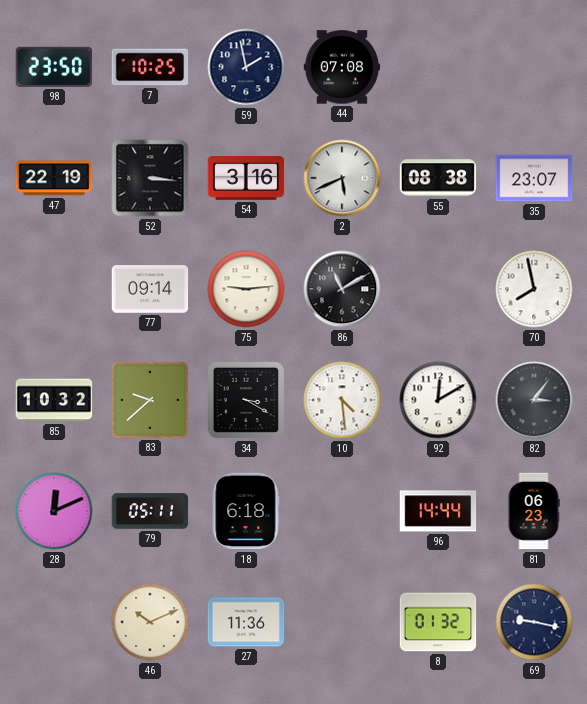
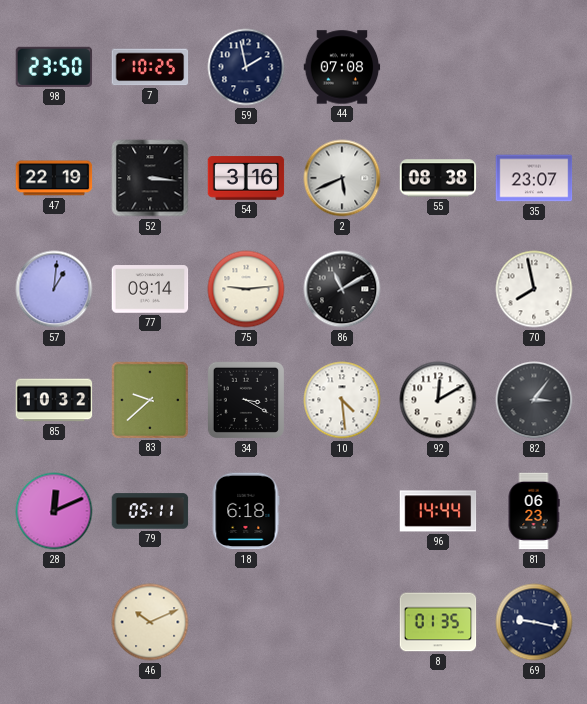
57: none -> 1:01 (54, 289)
27: 11:36 -> none (246, 622)
8: 01:32 -> 01:35 (438, 622)
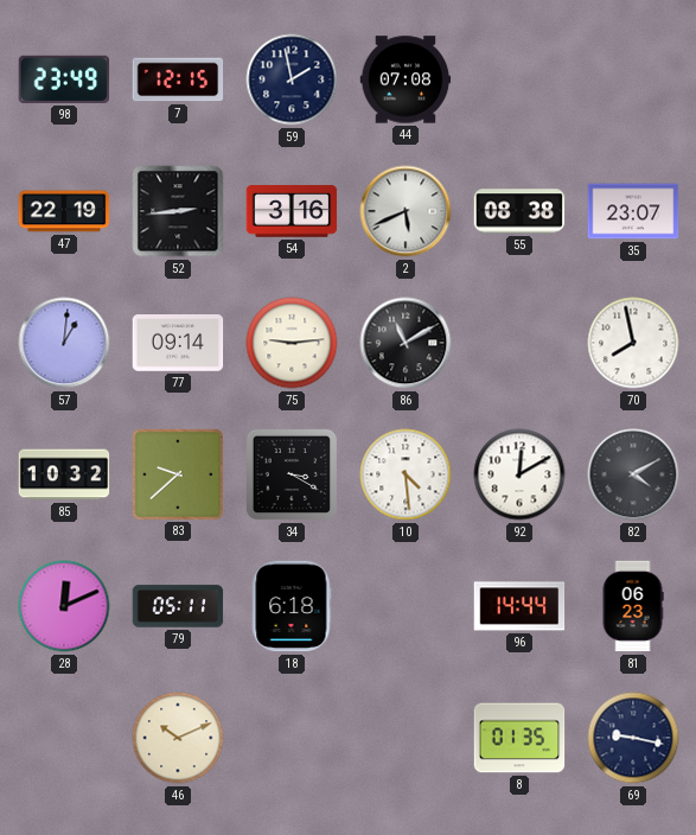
98: 23:50 -> 23:49 (64, 79)
7: 10:25 -> 12:15 (178, 79)
52: 3:16 -> 2:44 (178, 211)
82: 3:06 -> 4:10 (633, 474)
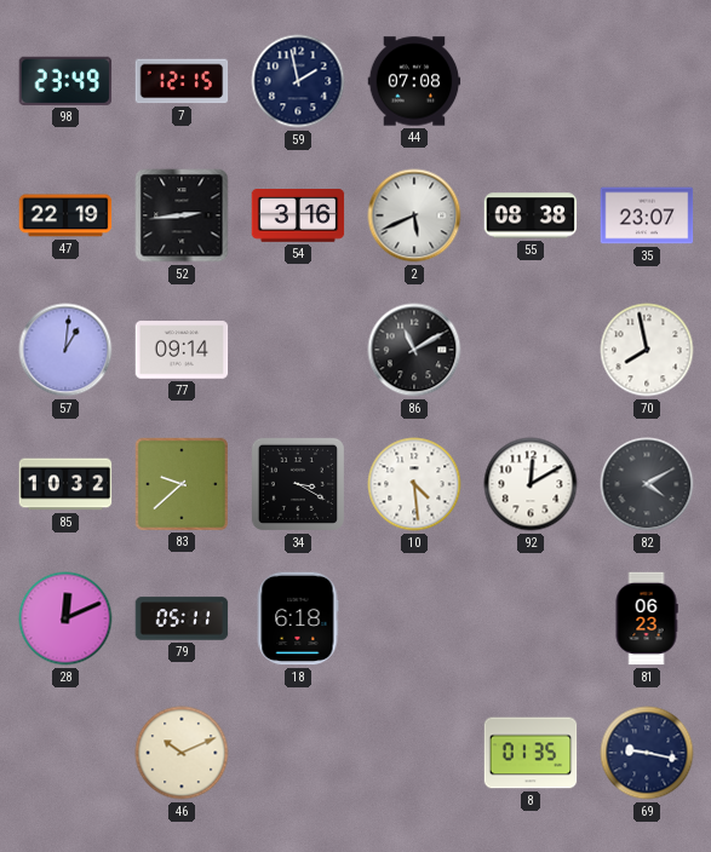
75: 9:14 -> none (292, 343)
96: 14:44 -> none (519, 606)
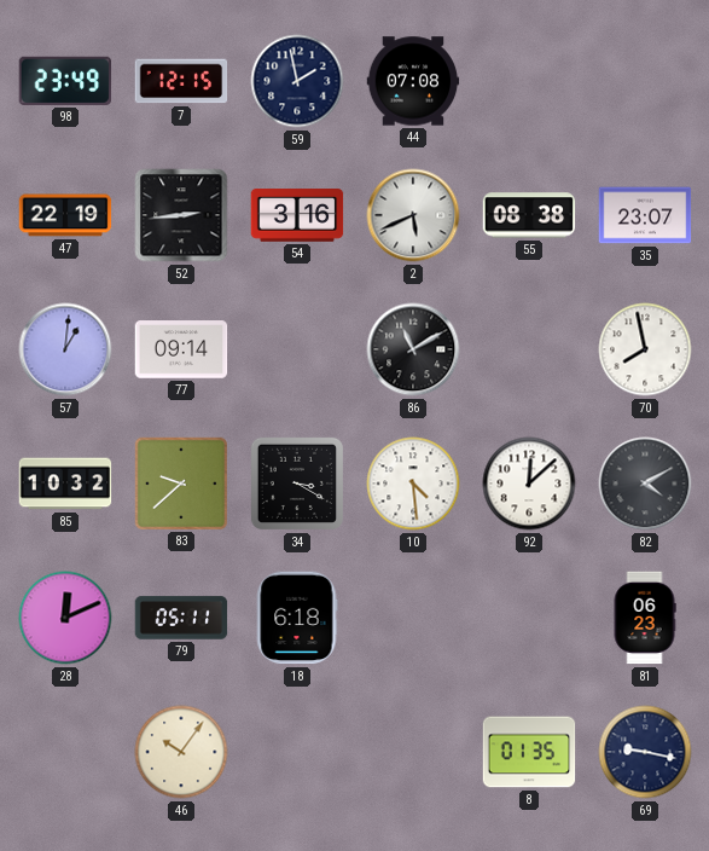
92: 12:10 -> 12:08 (529, 484)
46: 10:11 -> 10:06 (181, 752)
